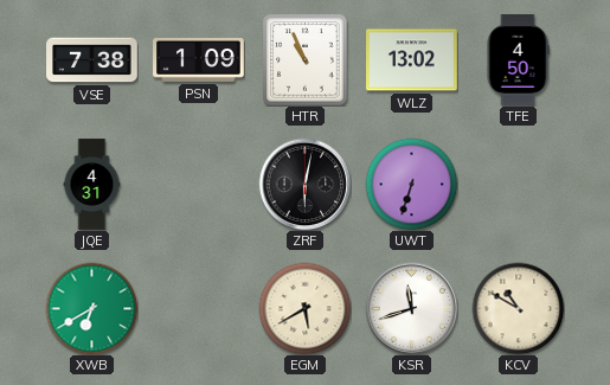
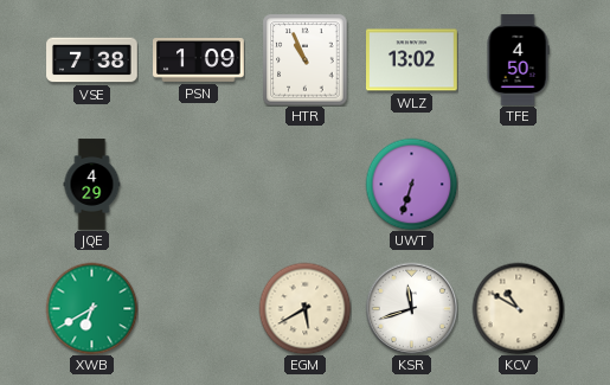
JQE: 4:31 -> 4:29 (92, 185)
ZRF: 6:02 -> none (304, 184)
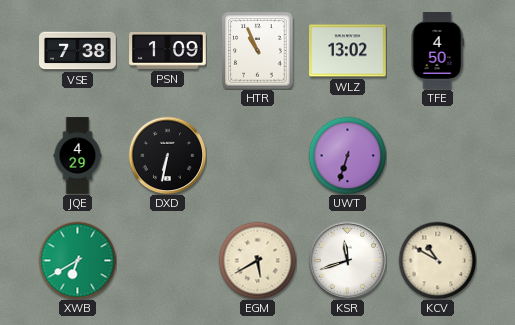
DXD: none -> 6:32 (167, 155)
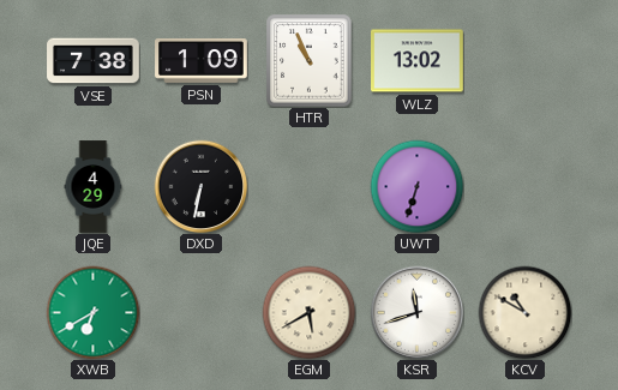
TFE: 4:50 -> none (437, 51)
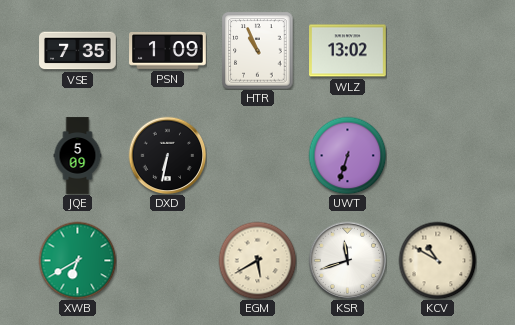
VSE: 7:38 -> 7:35 (78, 51)
JQE: 4:29 -> 5:09 (78, 156)
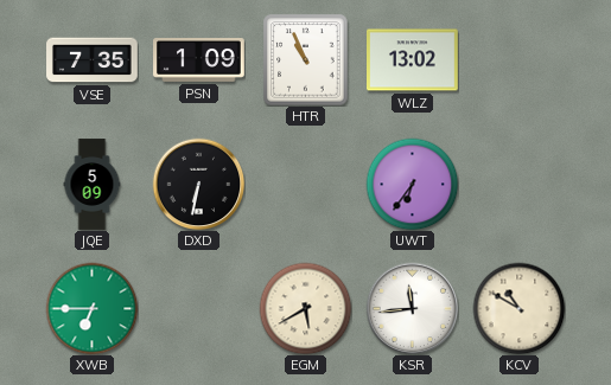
UWT: 6:33 -> 6:36 (412, 184)
XWB: 6:40 -> 6:45 (91, 308)
KSR: 11:42 -> 11:44 (412, 308)
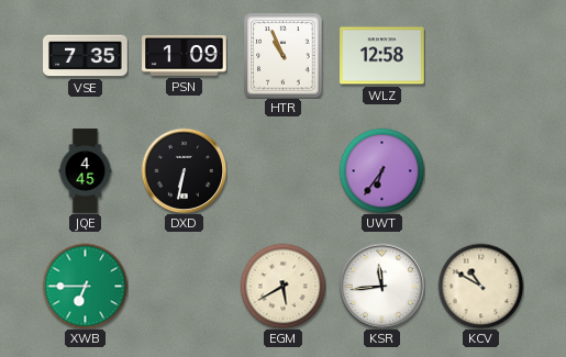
WLZ: 13:02 -> 12:58 (382, 56)
JQE: 5:09 -> 4:45 (86, 171)
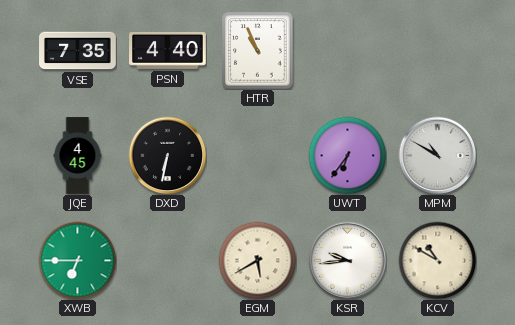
PSN: 1:09 -> 4:40 (168, 51)
WLZ: 12:58 -> none (382, 56)
MPM: none -> 10:50 (437, 155)
KSR: 11:44 -> 9:44 (347, 260)
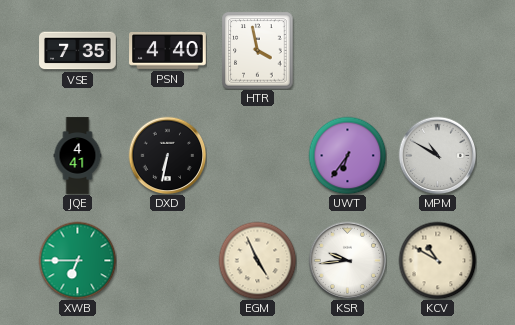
HTR: 10:56 -> 3:58 (258, 50)
JQE: 4:45 -> 4:41 (78, 156)
EGM: 5:40 -> 4:56 (257, 260)
